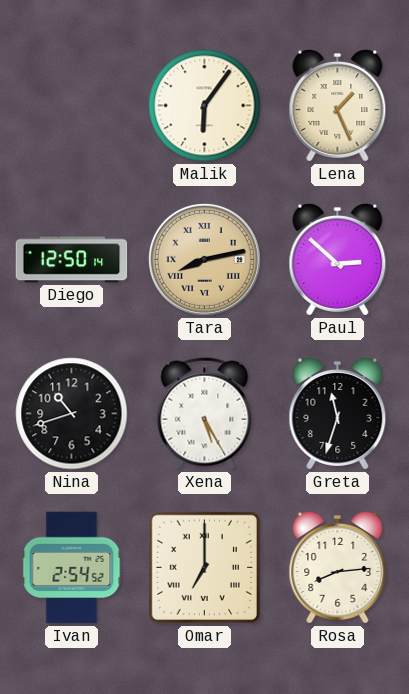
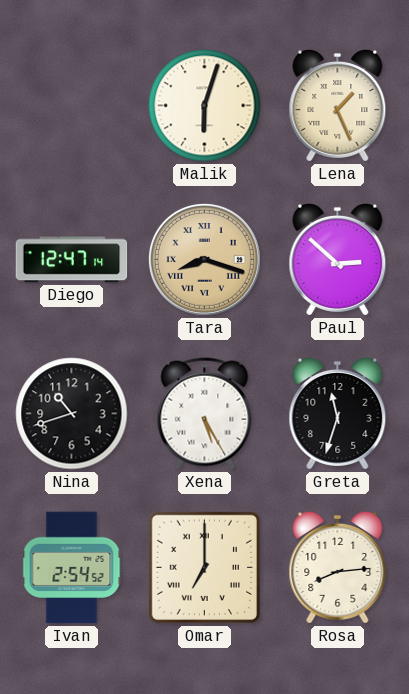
Malik: 6:06 -> 6:03 (205, 106)
Diego: 12:50 -> 12:47 (72, 260)
Tara: 8:13 -> 8:18 (204, 259)
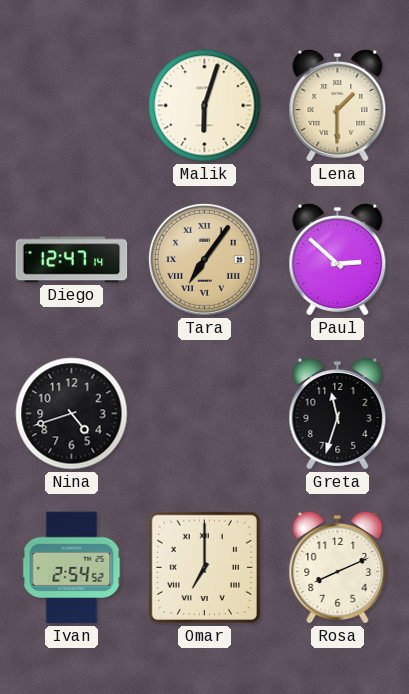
Lena: 1:26 -> 1:30 (338, 106)
Tara: 8:18 -> 7:06 (204, 259)
Nina: 10:42 -> 4:42 (72, 414)
Xena: 5:25 -> none (205, 414)
Rosa: 8:14 -> 8:11 (338, 568)
